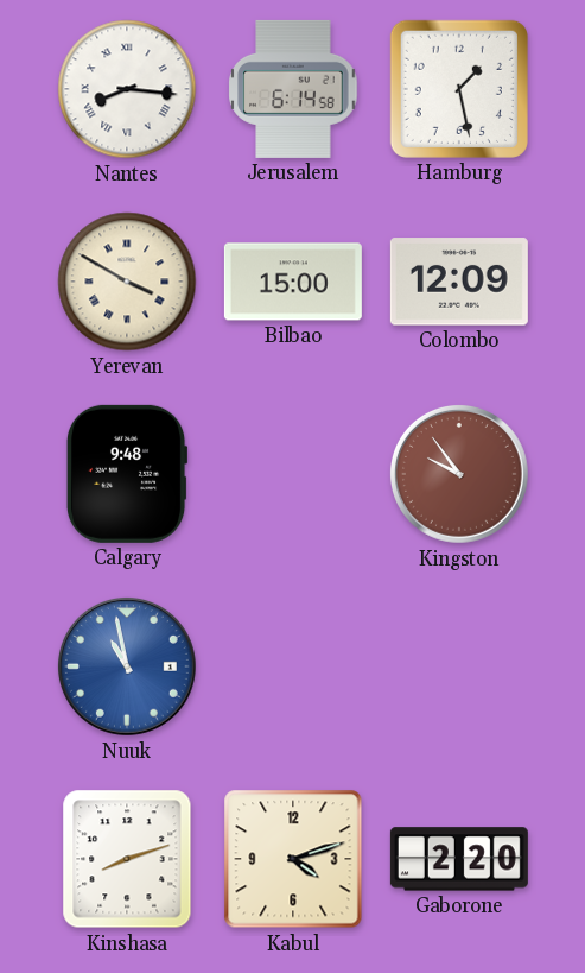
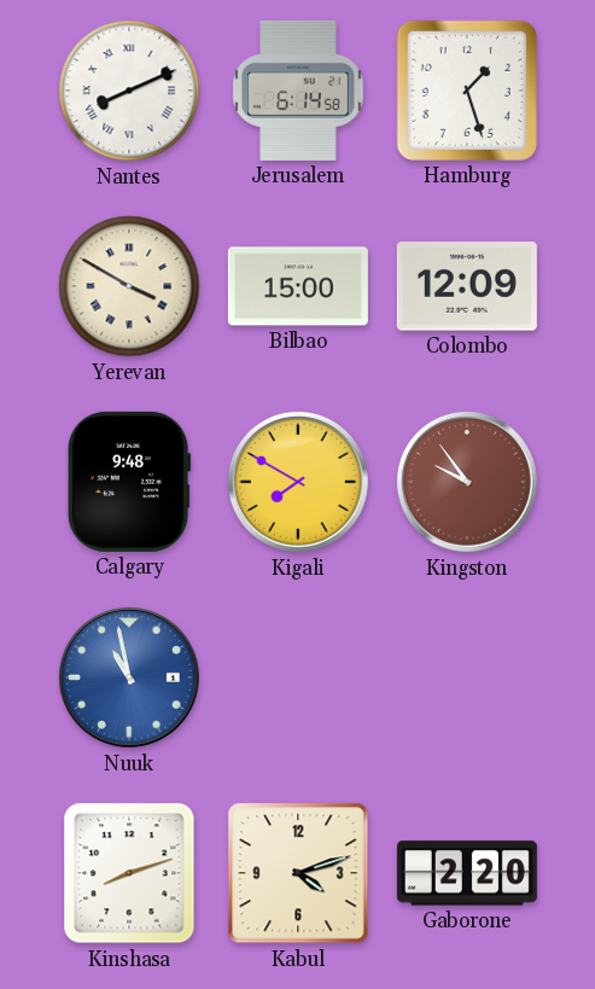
Nantes: 8:16 -> 8:11 (129, 91)
Hamburg: 1:28 -> 1:27 (467, 91)
Kigali: none -> 7:50 (298, 482)
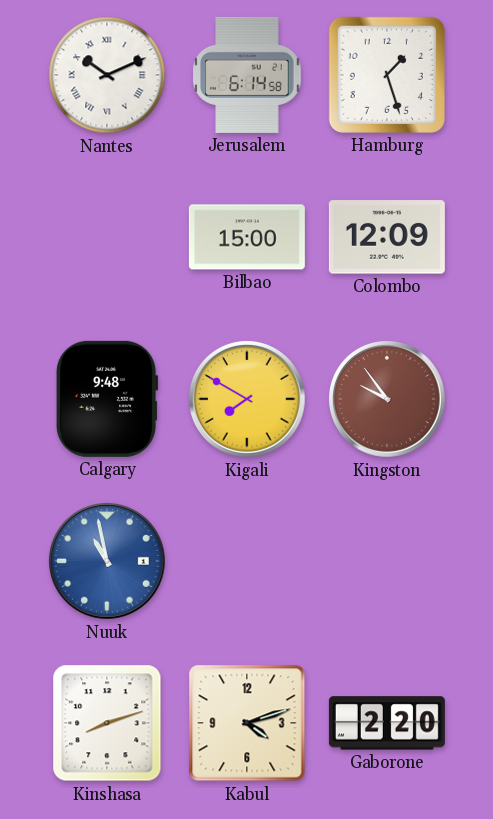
Nantes: 8:11 -> 10:11 (107, 75)
Yerevan: 3:50 -> none (129, 286)
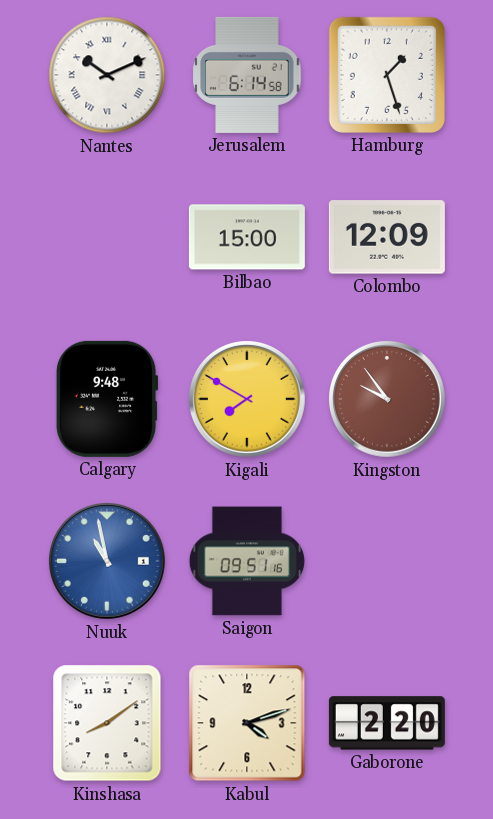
Saigon: none -> 09:51 (247, 561)
Kinshasa: 8:12 -> 8:09 (107, 723)
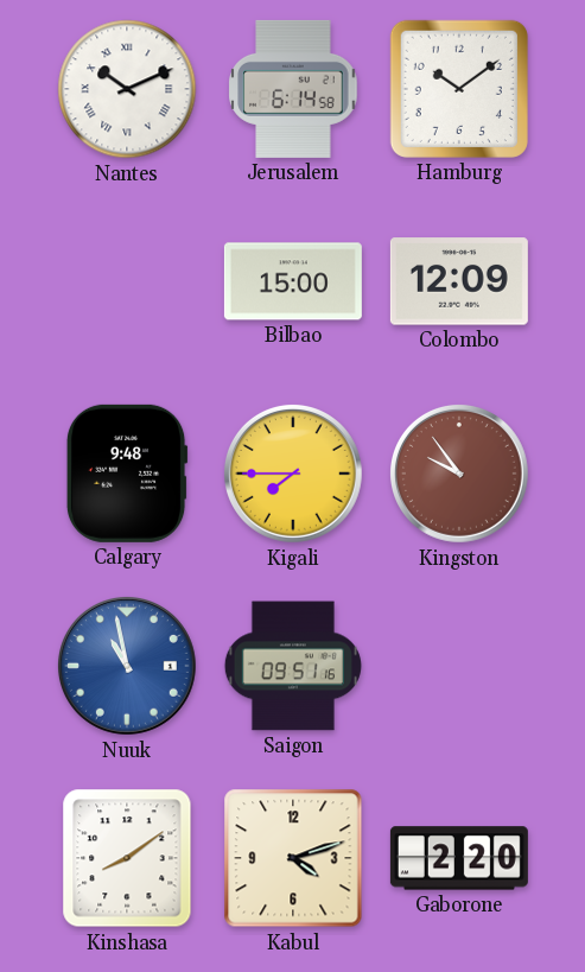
Hamburg: 1:27 -> 10:09 (459, 89)
Kigali: 7:50 -> 7:45 (293, 474)
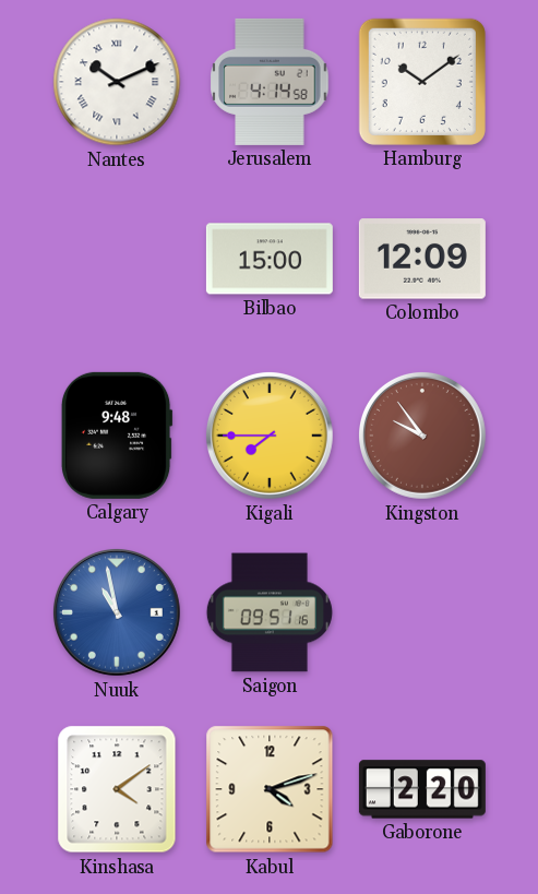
Jerusalem: 6:14 -> 4:14 (270, 82)
Kinshasa: 8:09 -> 4:09 (117, 789)
